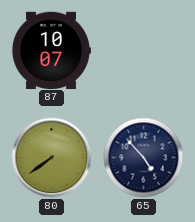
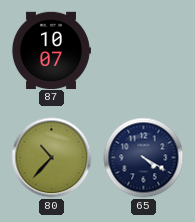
80: 7:39 -> 10:37 (52, 158)
65: 4:53 -> 4:20 (144, 158)
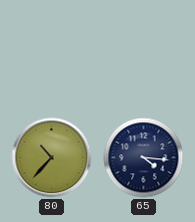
87: 10:07 -> none (51, 50)
65: 4:20 -> 4:16 (144, 158)
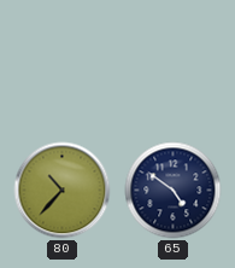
65: 4:16 -> 4:51 (174, 191)
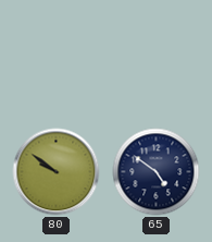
80: 10:37 -> 9:51 (57, 172)
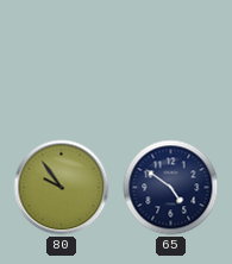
80: 9:51 -> 9:54 (62, 188)
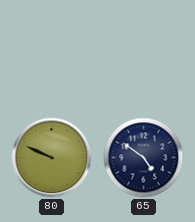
80: 9:54 -> 9:49 (52, 158)
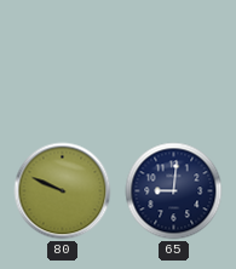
65: 4:51 -> 9:01 (174, 191)
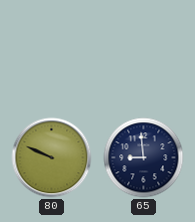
65: 9:01 -> 8:59 (144, 158)
